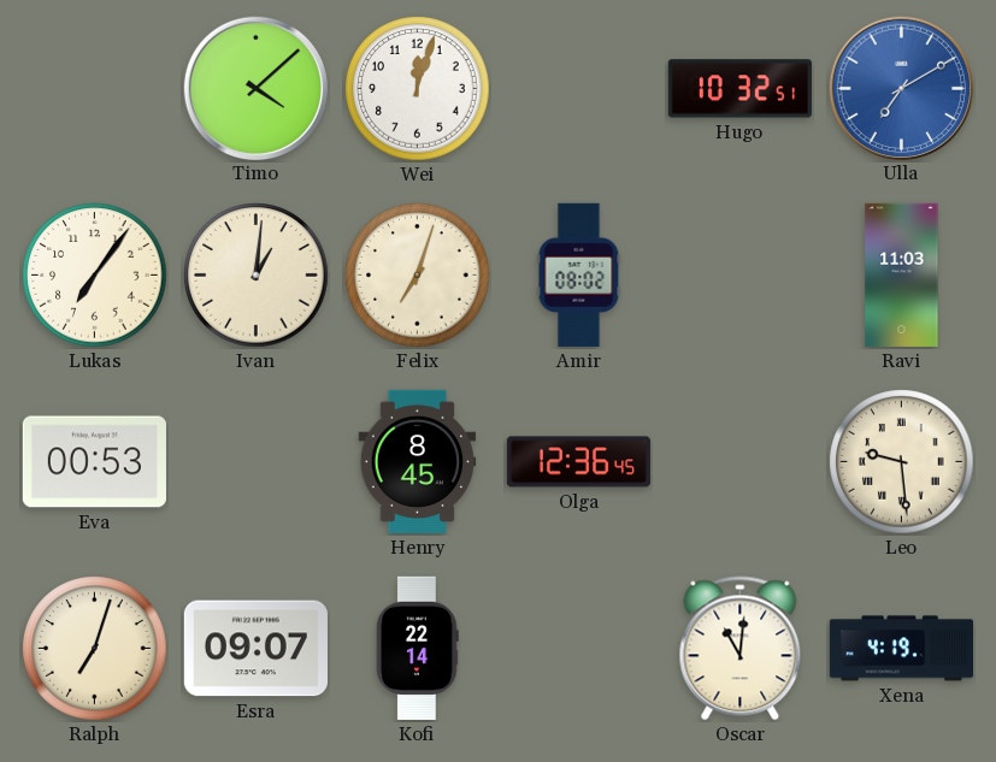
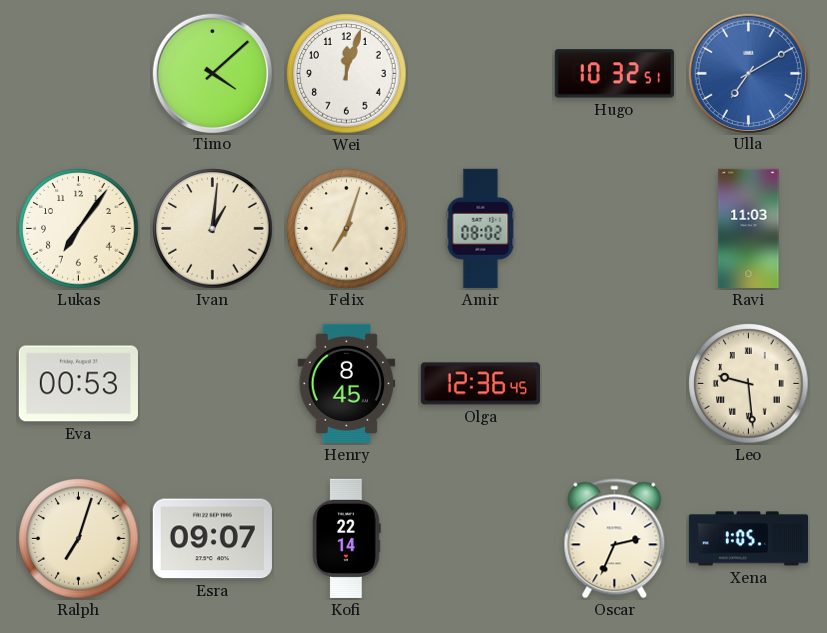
Oscar: 11:01 -> 2:34 (615, 539)
Xena: 4:19 -> 1:05 (748, 539)
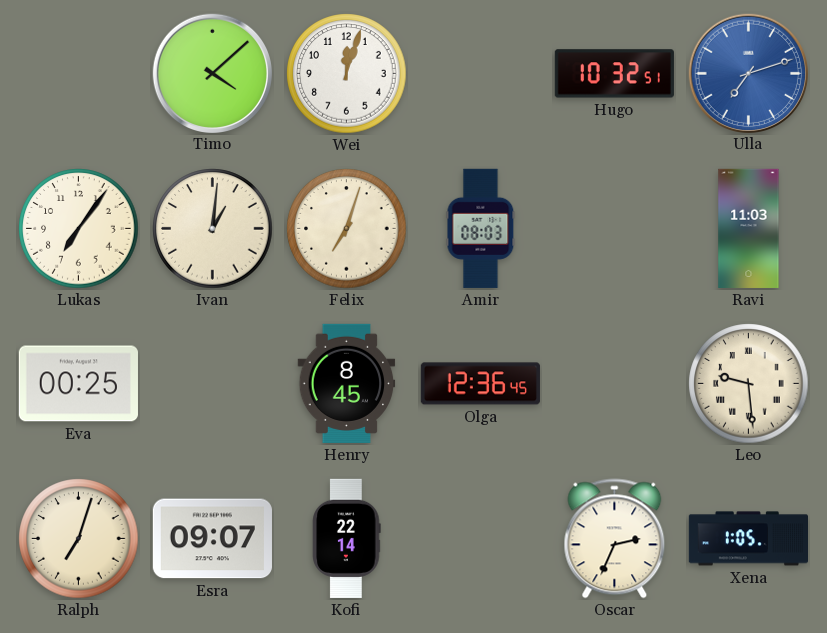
Ulla: 7:10 -> 7:12 (748, 73)
Amir: 08:02 -> 08:03 (481, 228)
Eva: 00:53 -> 00:25 (78, 384)
